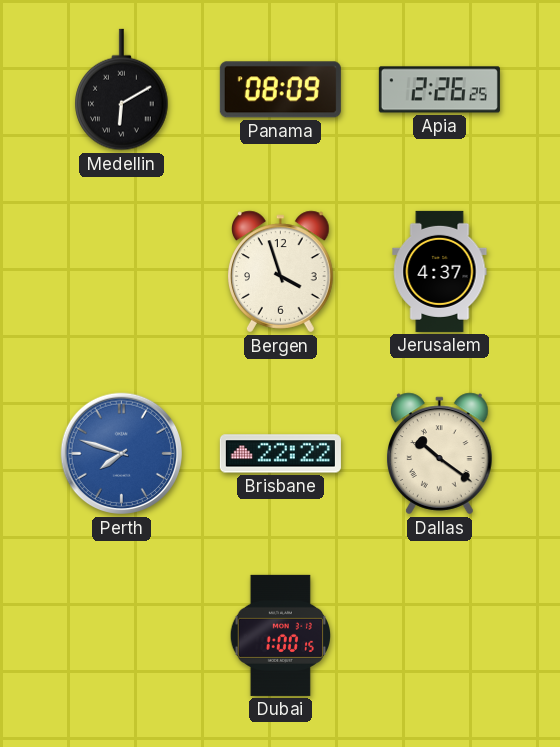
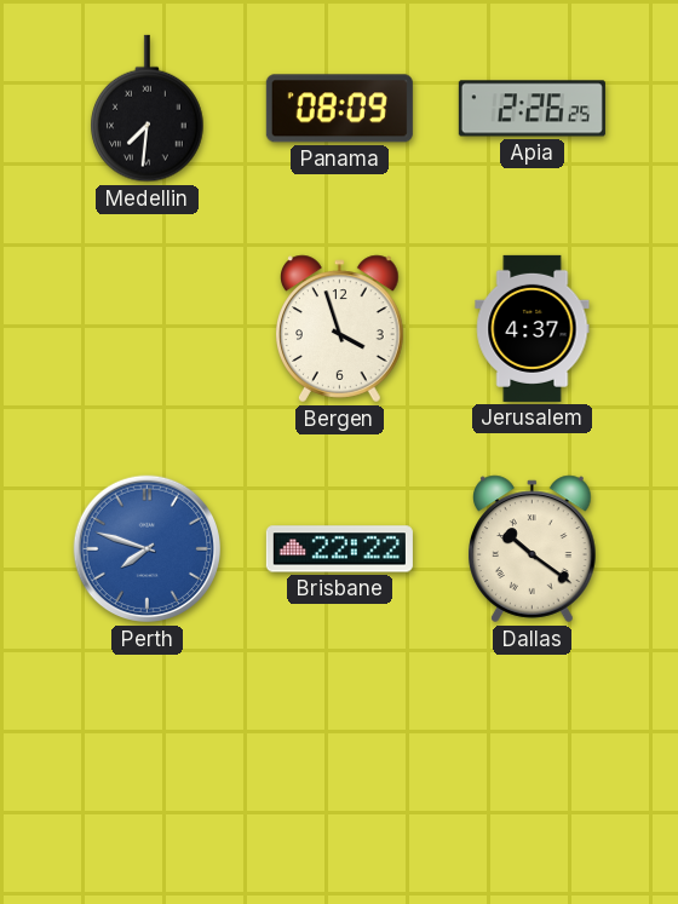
Medellin: 6:10 -> 7:31 (148, 109)
Dubai: 1:00 -> none (280, 635)
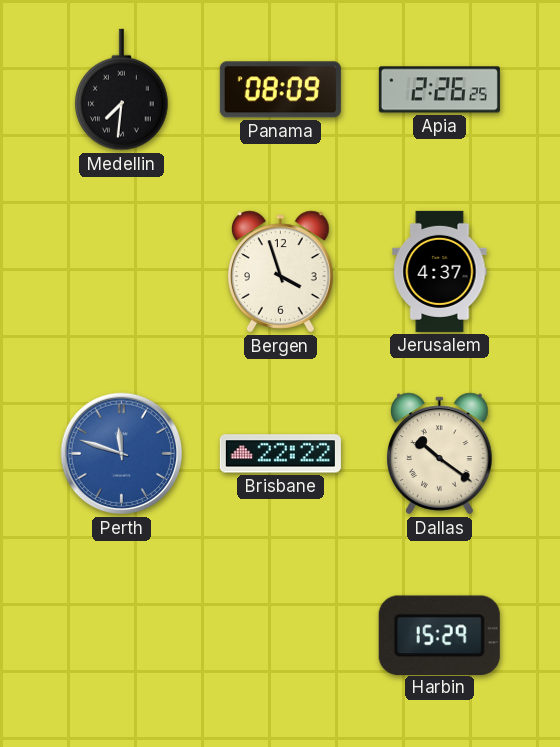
Perth: 7:48 -> 11:48 (122, 454)
Harbin: none -> 15:29 (439, 635)
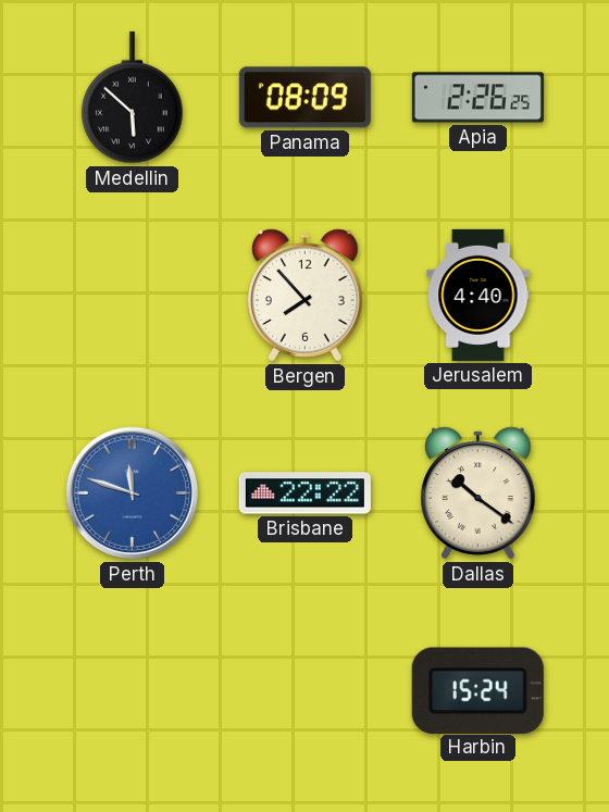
Medellin: 7:31 -> 5:52 (133, 98)
Bergen: 3:57 -> 7:53 (306, 296)
Jerusalem: 4:37 -> 4:40 (478, 295)
Harbin: 15:29 -> 15:24 (477, 690)
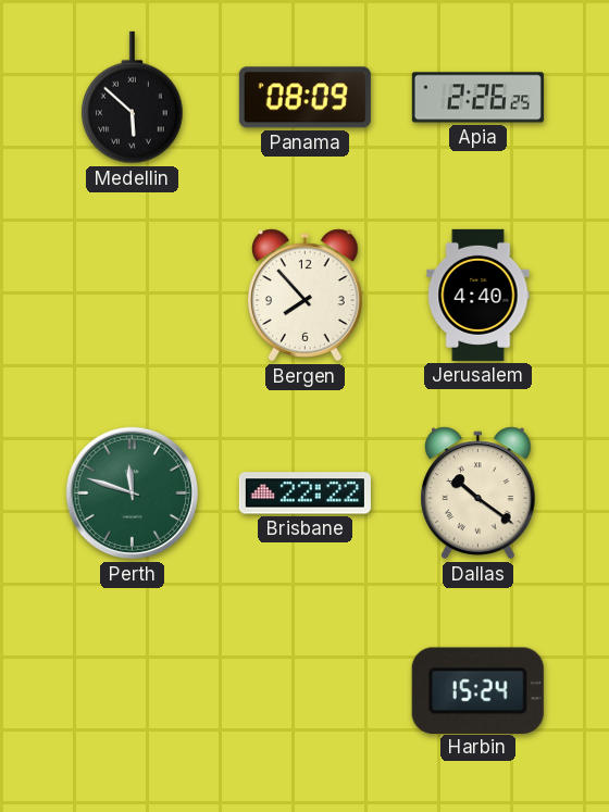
Perth dial: blue -> green (133, 494)
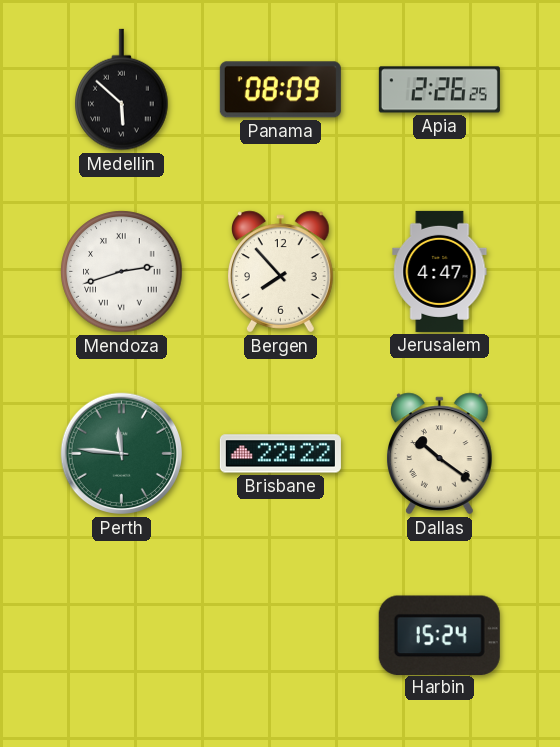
Mendoza: none -> 2:42 (122, 272)
Jerusalem: 4:40 -> 4:47 (440, 271)
Perth: 11:48 -> 11:46 (122, 454)
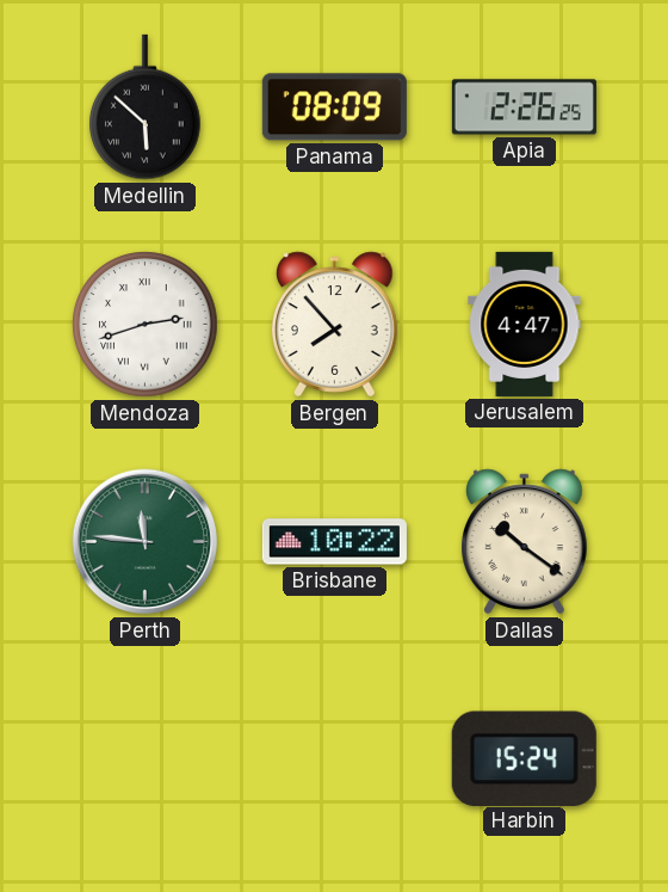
Brisbane: 22:22 -> 10:22 (334, 542)
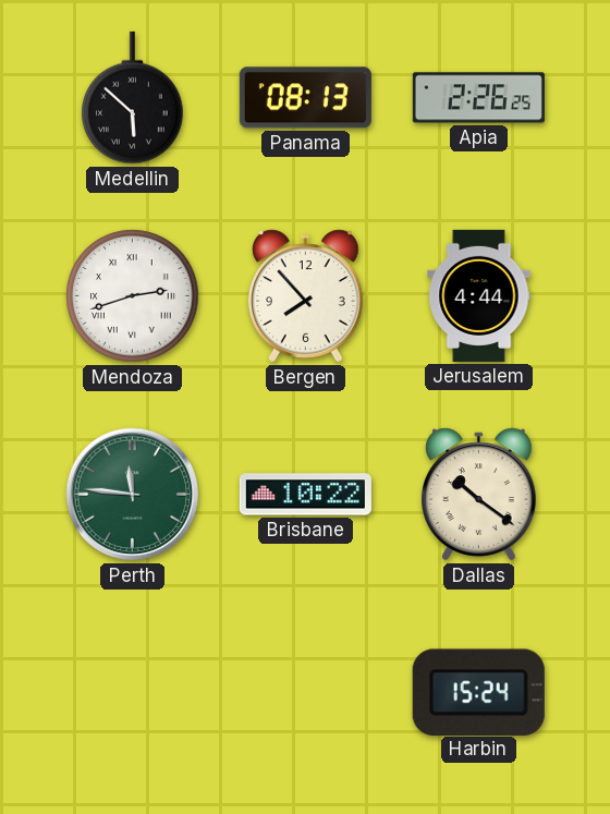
Panama: 08:09 -> 08:13 (305, 98)
Jerusalem: 4:47 -> 4:44 (479, 295)
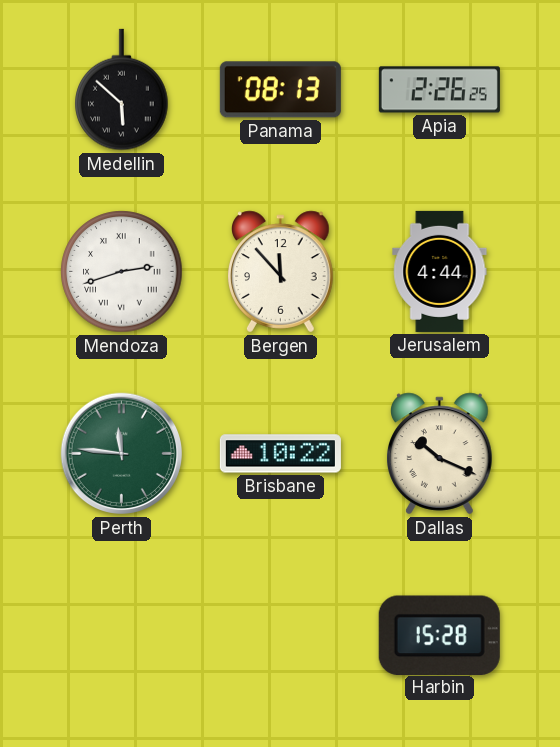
Bergen: 7:53 -> 11:53 (281, 272)
Dallas: 10:21 -> 10:19 (440, 454)
Harbin: 15:24 -> 15:28 (439, 635)
